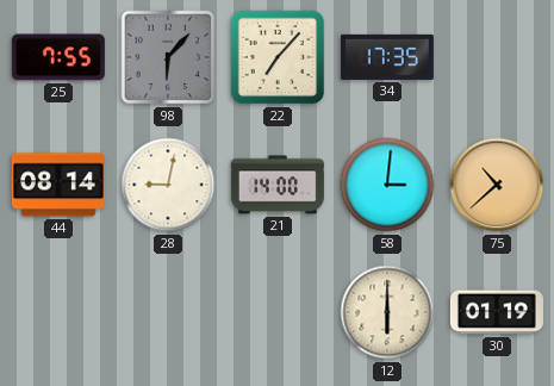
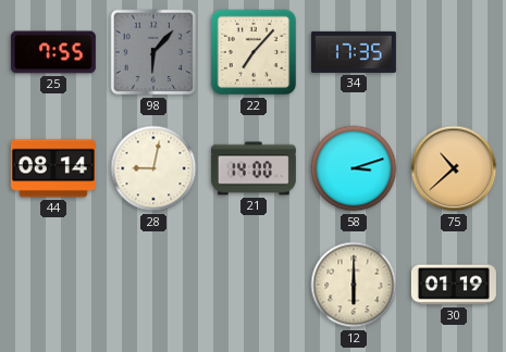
58: 3:01 -> 3:12 (354, 168)
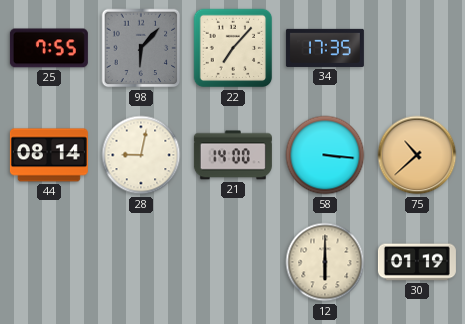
58: 3:12 -> 3:16 (325, 155)
